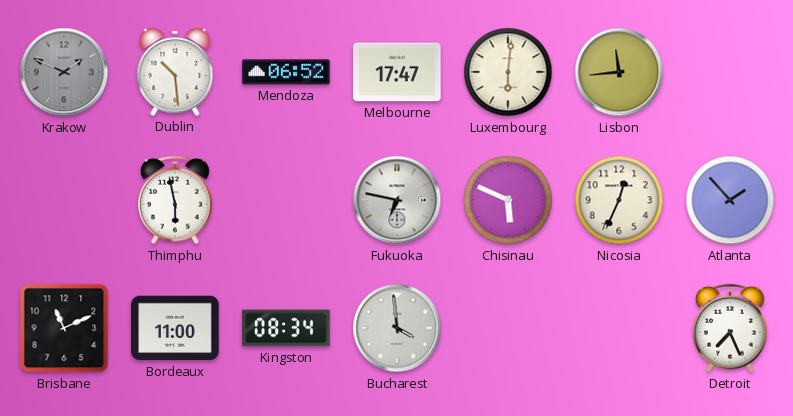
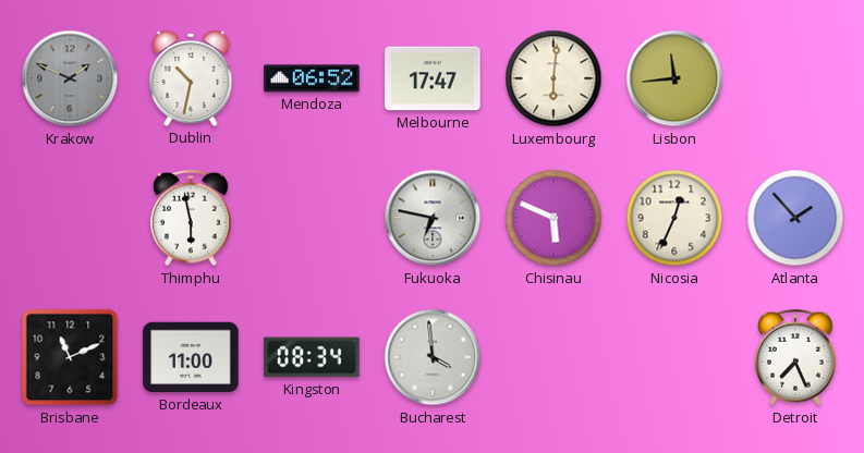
Dublin: 10:29 -> 10:32 (191, 78)
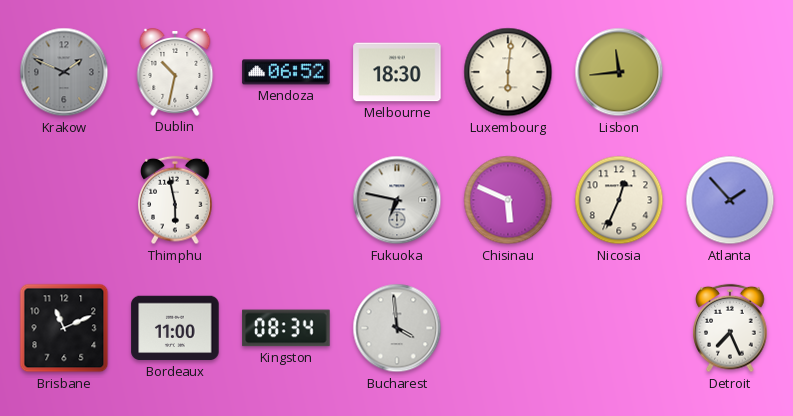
Melbourne: 17:47 -> 18:30 (397, 72)
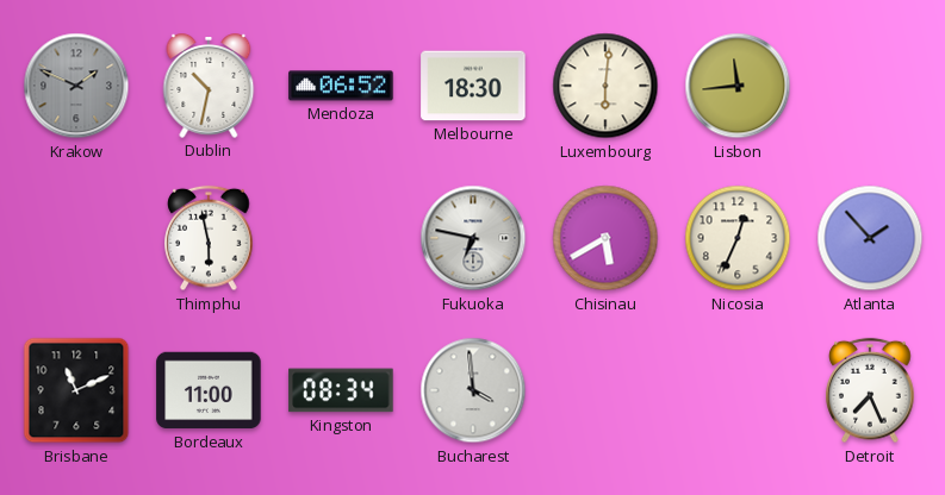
Chisinau: 5:49 -> 5:40 (605, 238)
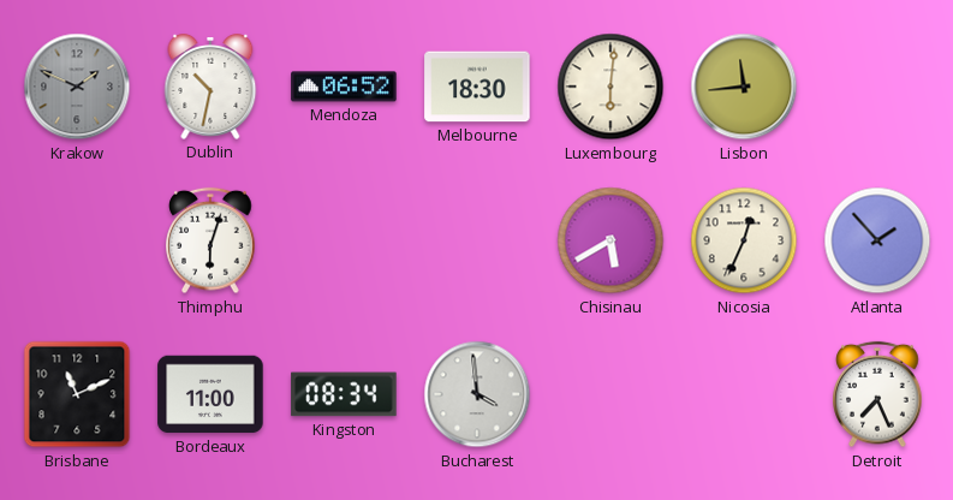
Thimphu: 5:58 -> 6:03 (210, 240)
Fukuoka: 6:47 -> none (473, 238)
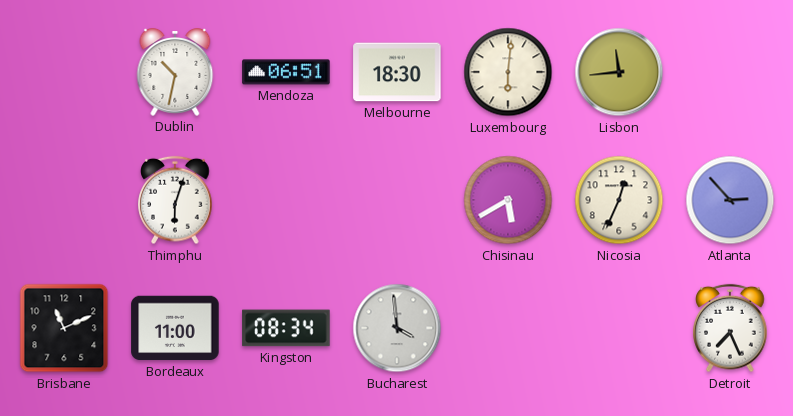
Krakow: 1:49 -> none (77, 87)
Mendoza: 06:52 -> 06:51 (286, 72)
Atlanta: 1:53 -> 2:53 (730, 200)
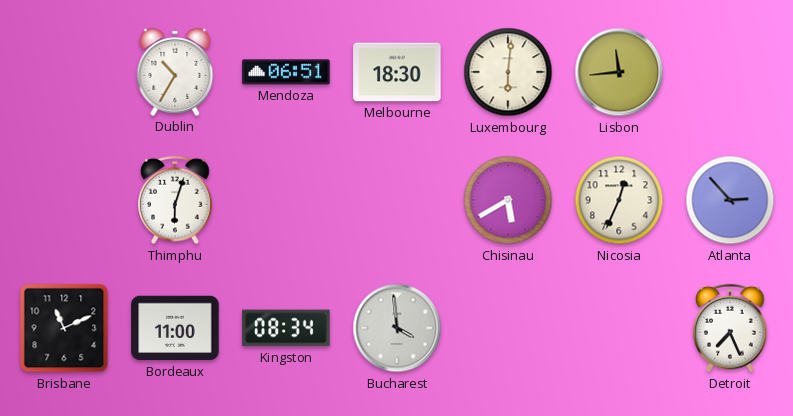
Dublin: 10:32 -> 10:35 (175, 72)
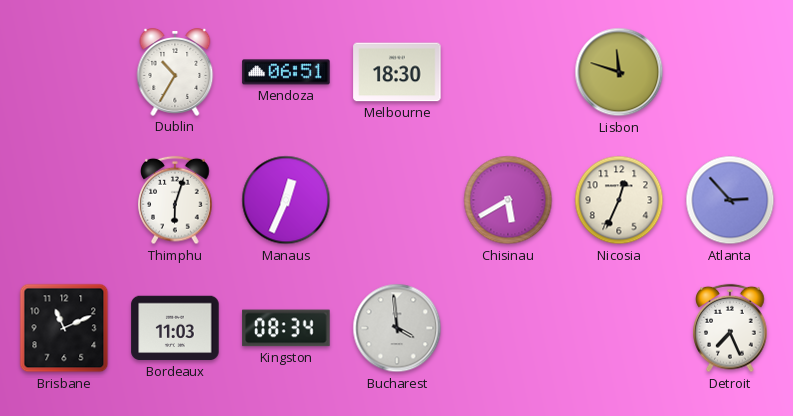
Luxembourg: 6:01 -> none (508, 72)
Lisbon: 11:44 -> 11:48 (619, 72)
Manaus: none -> 12:34 (286, 200)
Bordeaux: 11:00 -> 11:03 (175, 328)
